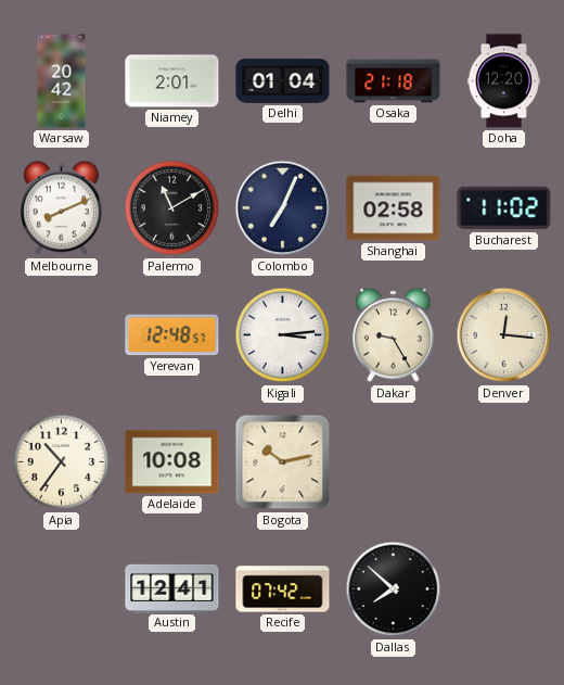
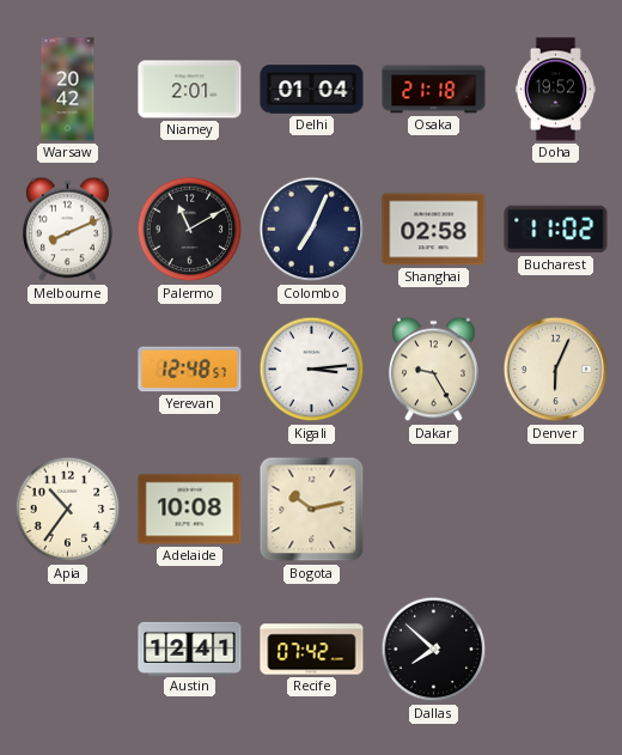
Doha: 12:20 -> 19:52 (555, 90)
Denver: 12:16 -> 6:04 (556, 370)
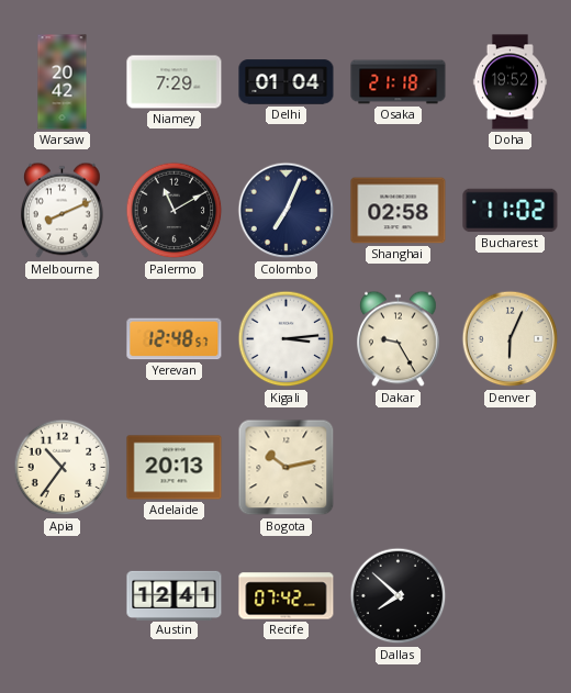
Niamey: 2:01 -> 7:29 (175, 82)
Adelaide: 10:08 -> 20:13 (175, 468)
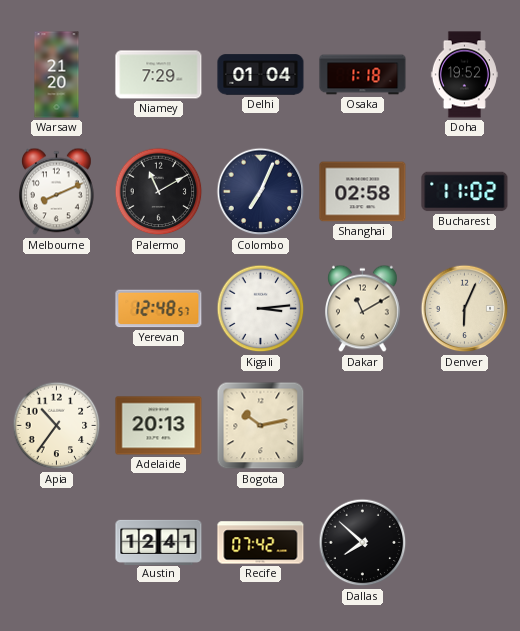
Warsaw: 20:42 -> 21:20 (57, 75)
Osaka: 21:18 -> 1:18 (363, 75)
Dakar: 9:25 -> 11:10 (363, 309)
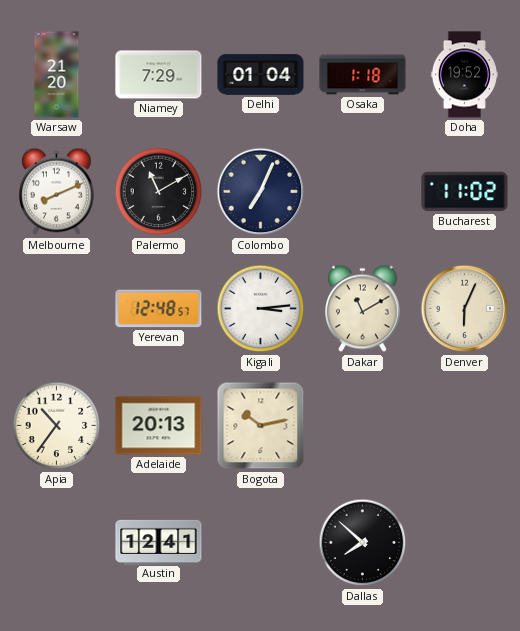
Shanghai: 02:58 -> none (363, 192)
Recife: 07:42 -> none (261, 543)
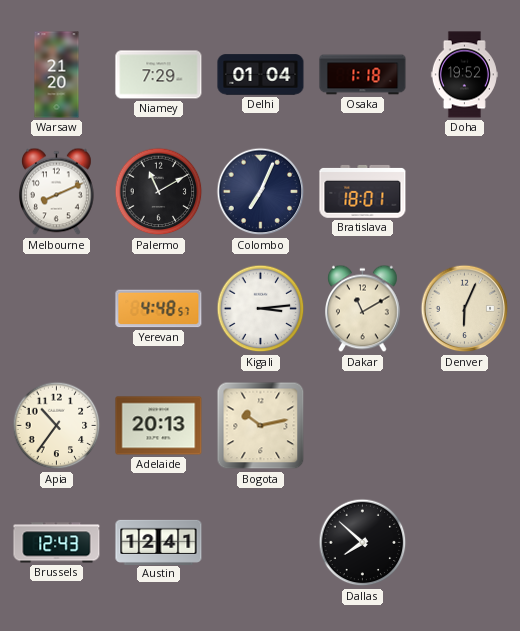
Bratislava: none -> 18:01 (363, 191)
Bucharest: 11:02 -> none (465, 192)
Yerevan: 12:48 -> 4:48 (159, 309)
Brussels: none -> 12:43 (57, 543)
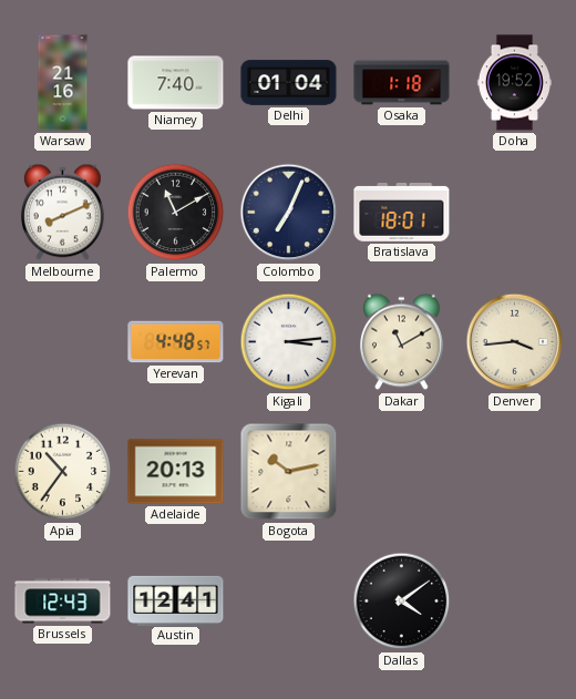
Warsaw: 21:20 -> 21:16 (63, 83)
Niamey: 7:29 -> 7:40 (176, 83)
Denver: 6:04 -> 3:44 (515, 342)
Dallas: 7:52 -> 4:09 (402, 602)
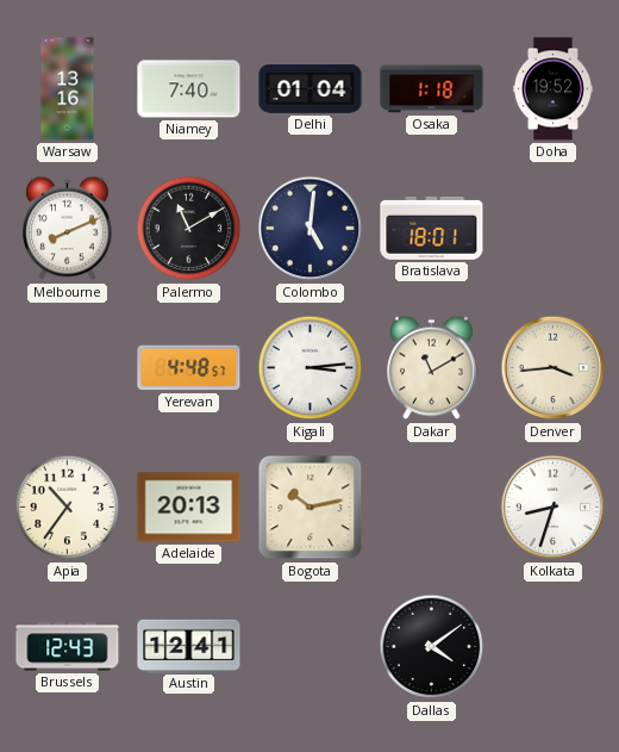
Warsaw: 21:16 -> 13:16 (68, 89)
Colombo: 7:04 -> 5:01 (311, 229)
Kolkata: none -> 8:33 (554, 508)
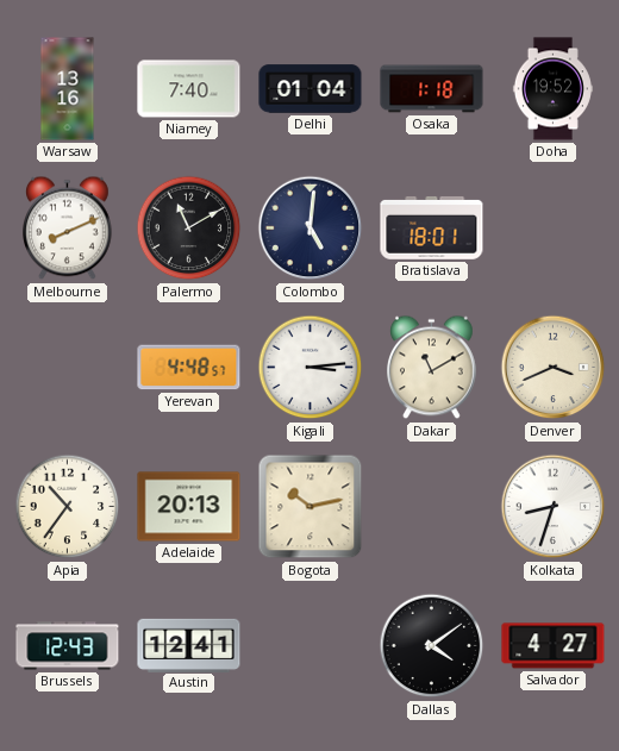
Denver: 3:44 -> 3:41 (554, 368)
Salvador: none -> 4:27 (554, 646)
